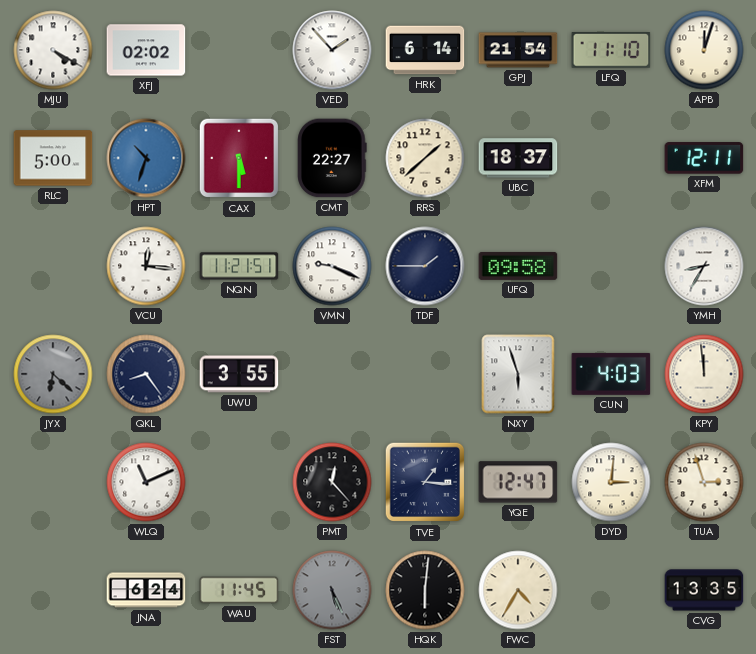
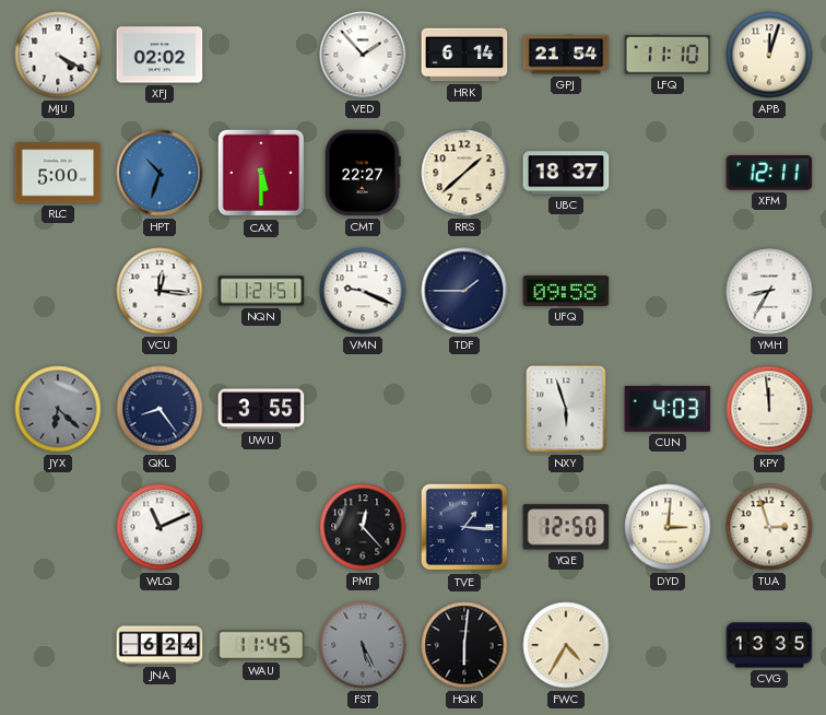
YQE: 12:47 -> 12:50 (566, 527)
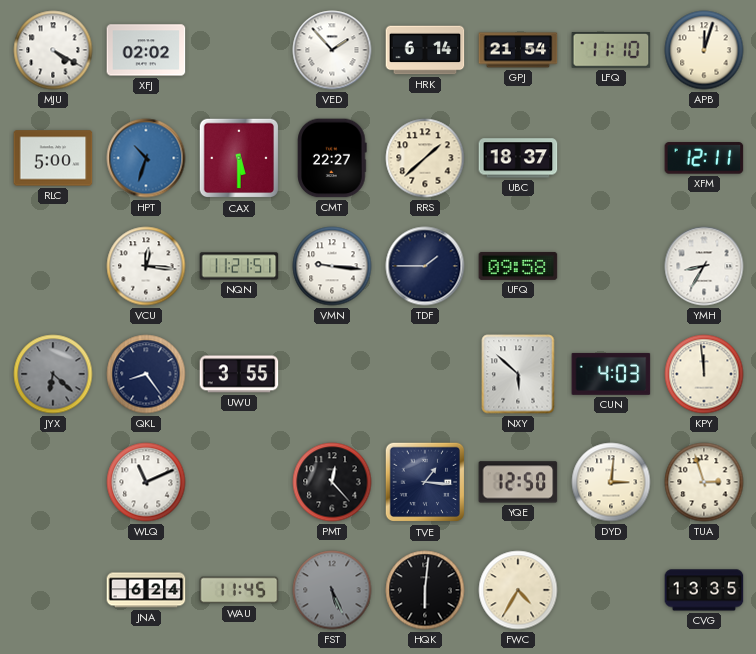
VMN: 9:19 -> 9:16 (332, 266)
NXY: 5:57 -> 5:52 (518, 374)
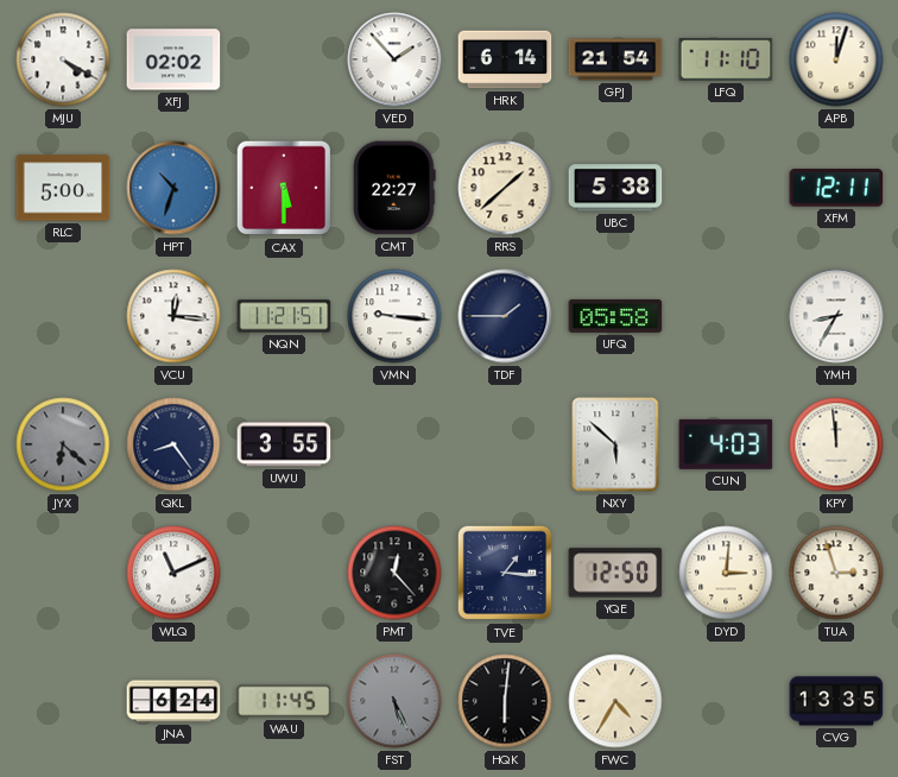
UBC: 18:37 -> 5:38 (615, 188)
UFQ: 09:58 -> 05:58 (615, 316)
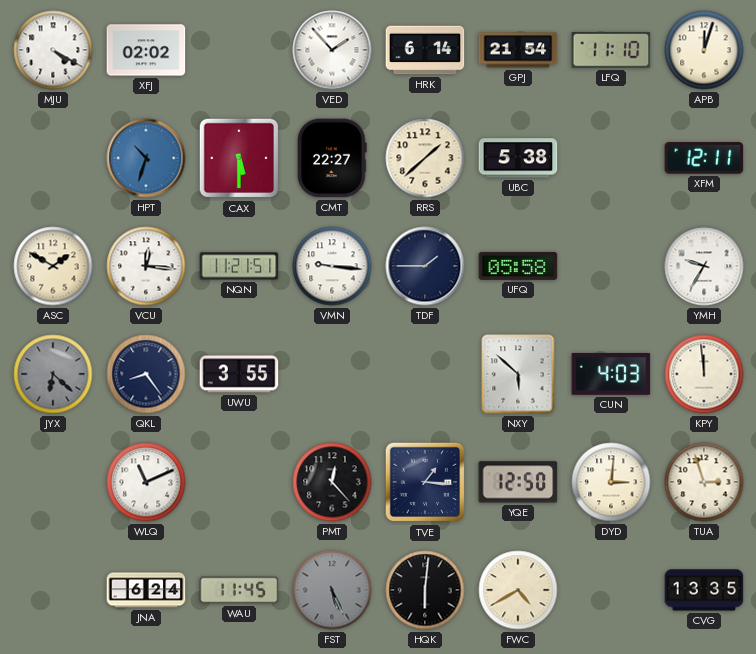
RLC: 5:00 -> none (63, 188)
ASC: none -> 1:50 (53, 266)
YMH: 8:35 -> 9:35 (704, 266)
FWC: 4:35 -> 4:40 (518, 590)
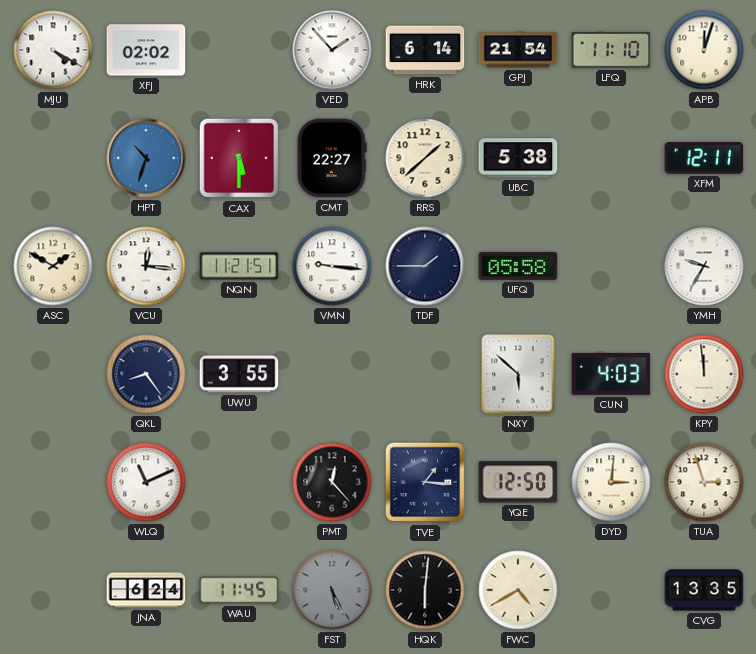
JYX: 6:22 -> none (53, 374)
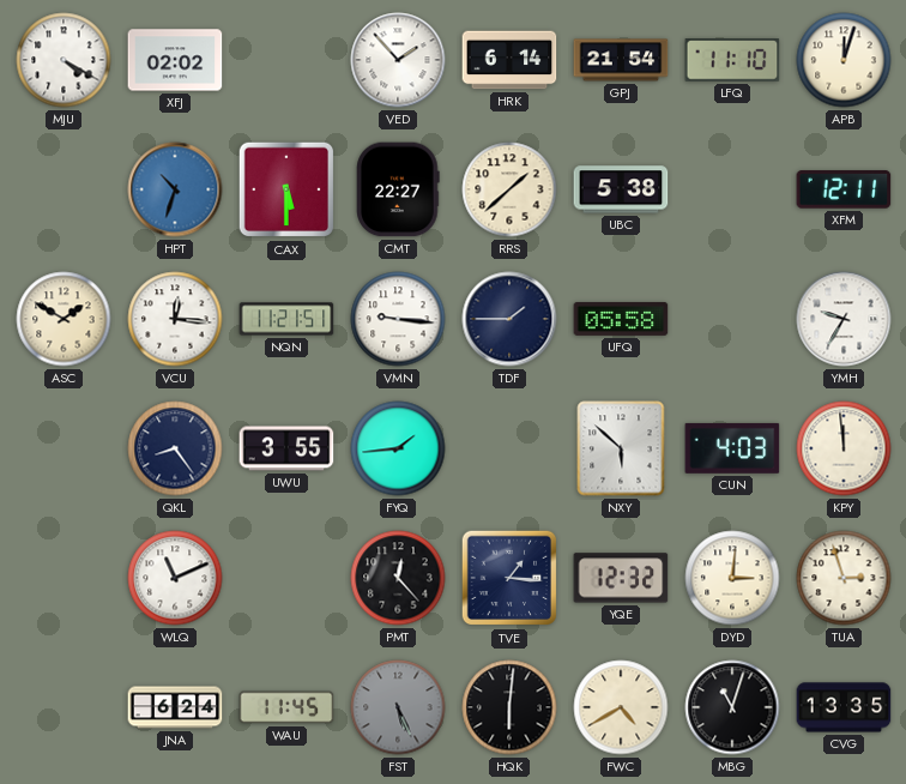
FYQ: none -> 1:44 (398, 448)
YQE: 12:50 -> 12:32 (621, 578)
MBG: none -> 11:03 (732, 707)
